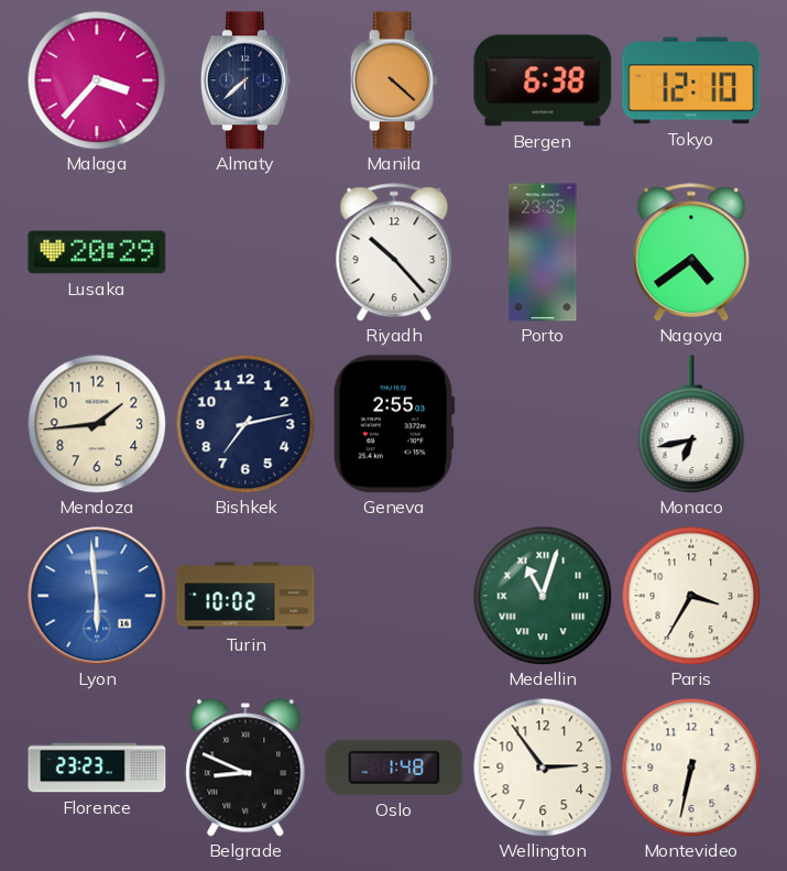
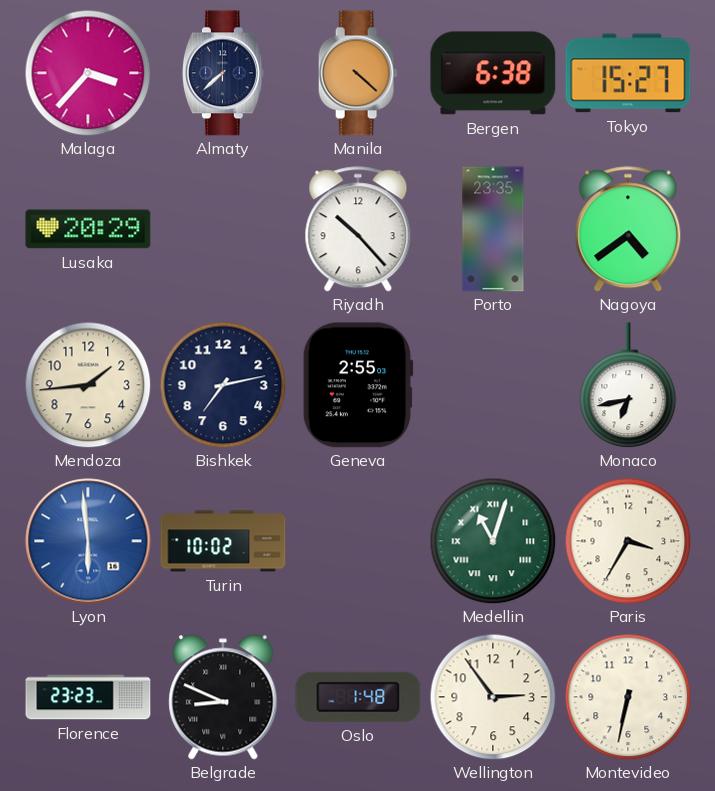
Tokyo: 12:10 -> 15:27 (628, 73)
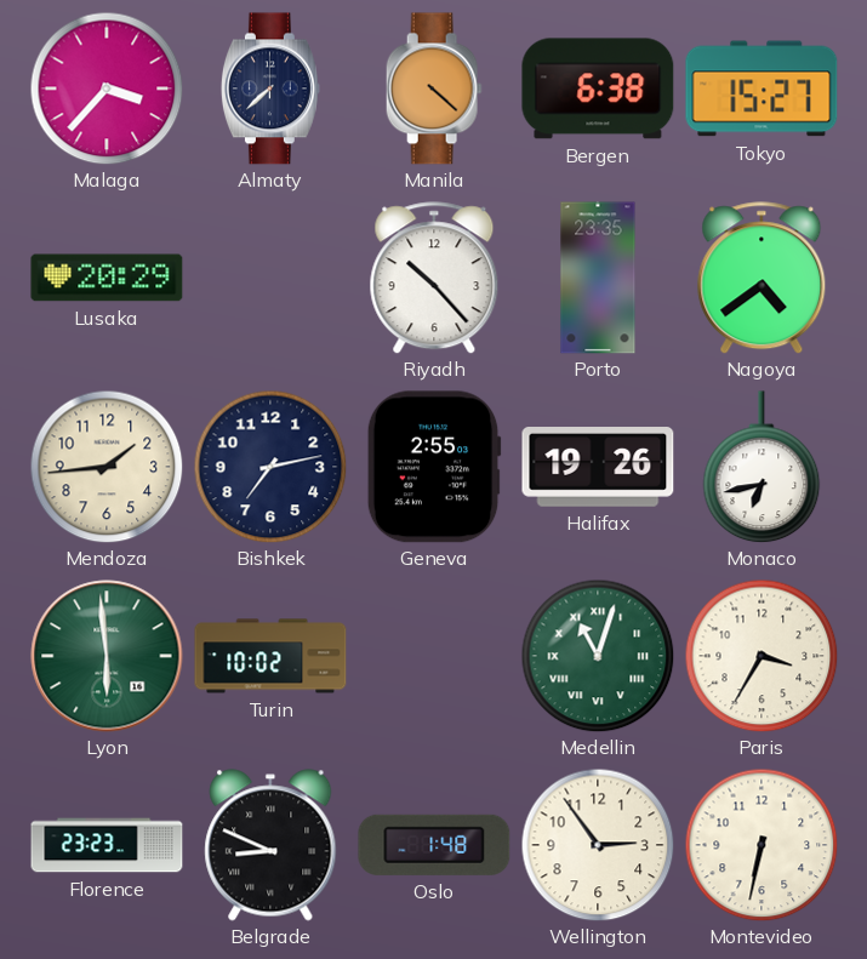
Halifax: none -> 19:26 (598, 468)
Lyon dial: blue -> green (107, 656)
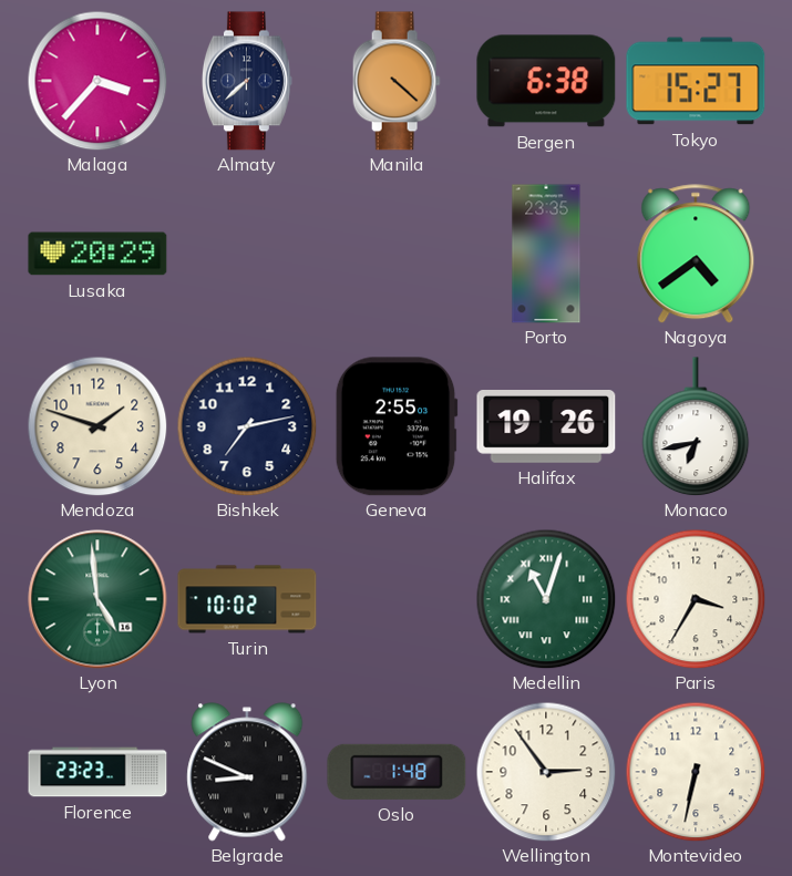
Riyadh: 10:23 -> none (434, 278)
Mendoza: 1:44 -> 1:48 (97, 426)
Lyon: 5:59 -> 4:59 (97, 599)
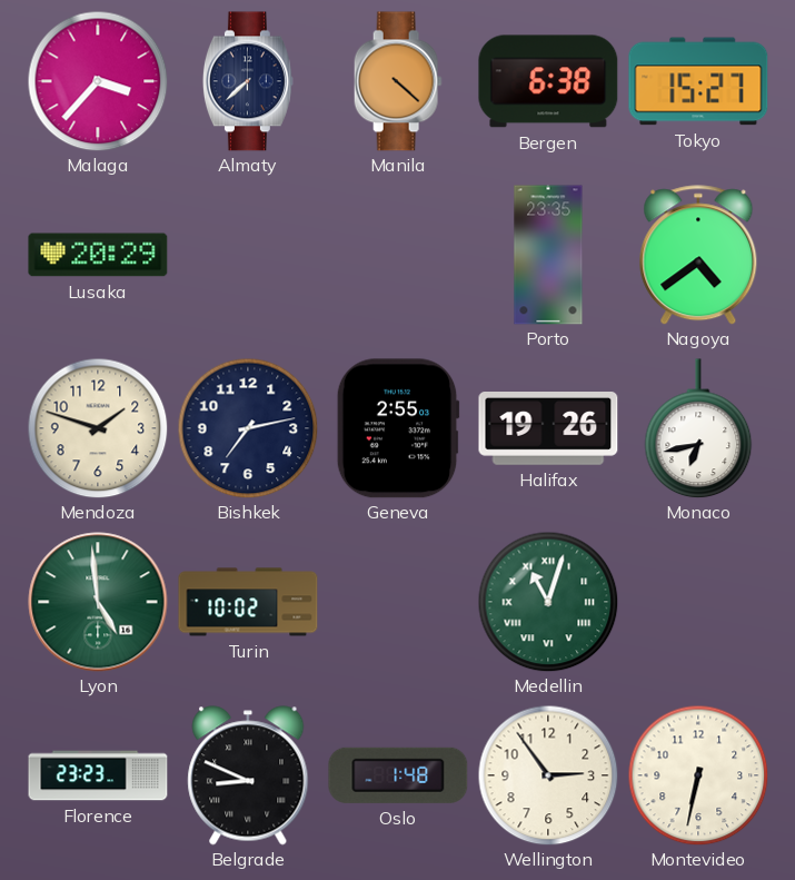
Paris: 3:35 -> none (696, 599)
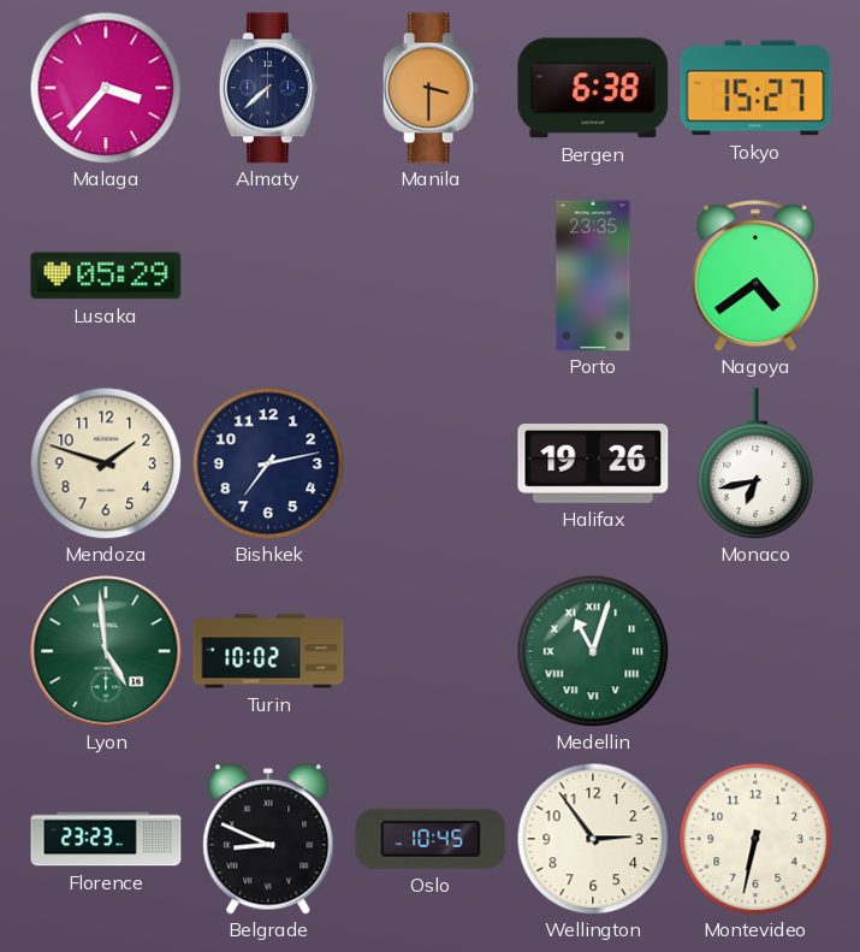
Manila: 4:22 -> 3:30 (431, 88)
Lusaka: 20:29 -> 05:29 (106, 276)
Geneva: 2:55 -> none (398, 428)
Oslo: 1:48 -> 10:45 (431, 839)
